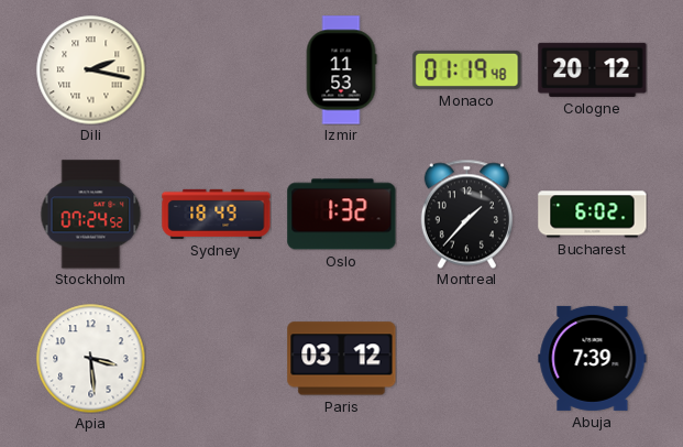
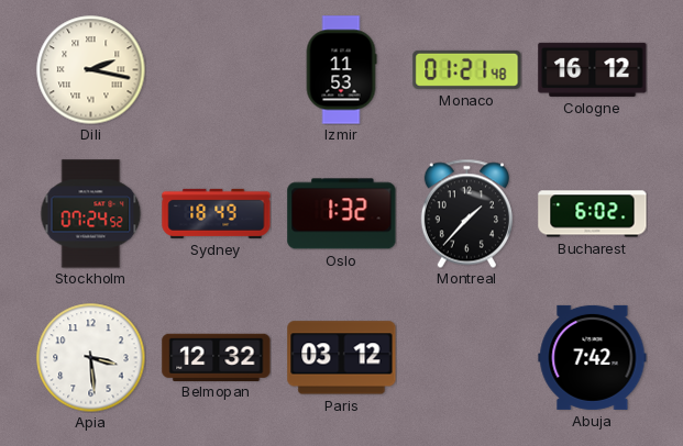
Monaco: 01:19 -> 01:21 (467, 69)
Cologne: 20:12 -> 16:12 (593, 69)
Belmopan: none -> 12:32 (217, 357)
Abuja: 7:39 -> 7:42 (593, 357)
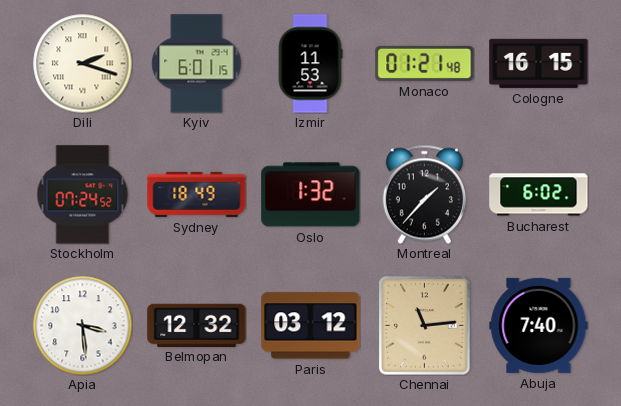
Dili: 2:17 -> 2:18 (83, 64)
Kyiv: none -> 6:01 (197, 64)
Cologne: 16:12 -> 16:15 (539, 63)
Chennai: none -> 11:14 (425, 326)
Abuja: 7:42 -> 7:40 (539, 325)
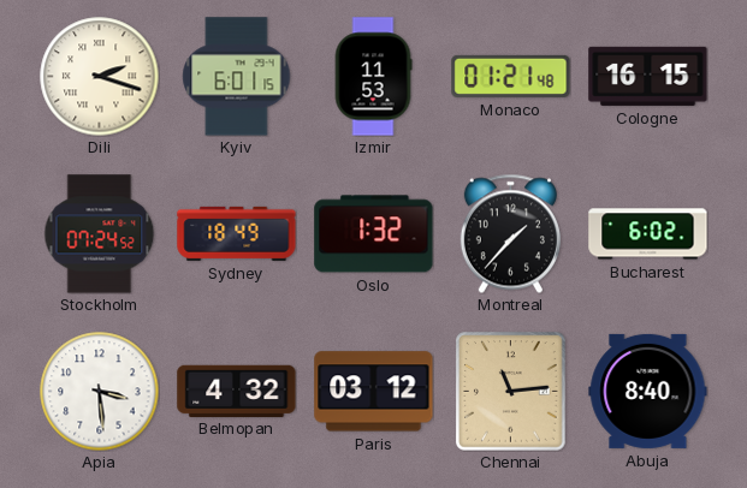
Belmopan: 12:32 -> 4:32 (237, 391)
Abuja: 7:40 -> 8:40 (648, 391)
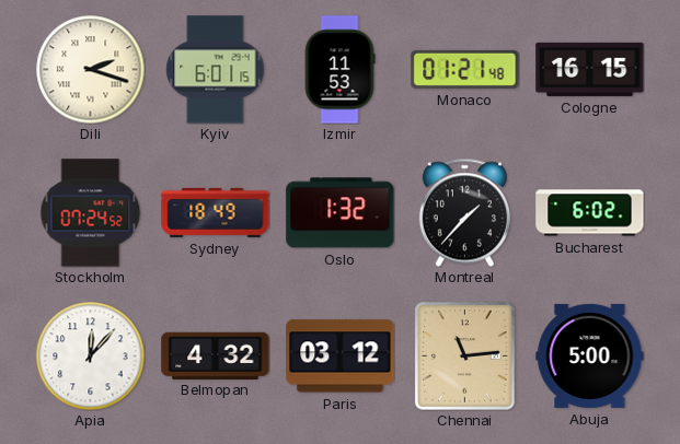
Apia: 3:29 -> 12:07 (91, 357)
Abuja: 8:40 -> 5:00 (590, 355)
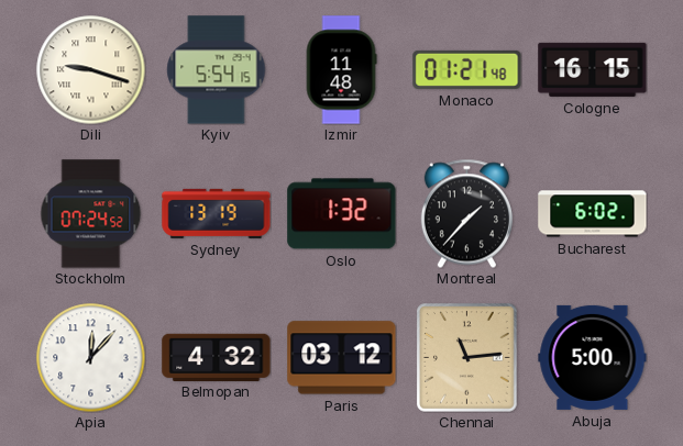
Dili: 2:18 -> 9:18 (91, 70)
Kyiv: 6:01 -> 5:54 (217, 70)
Izmir: 11:53 -> 11:48 (341, 70)
Sydney: 18:49 -> 13:19 (217, 213)
